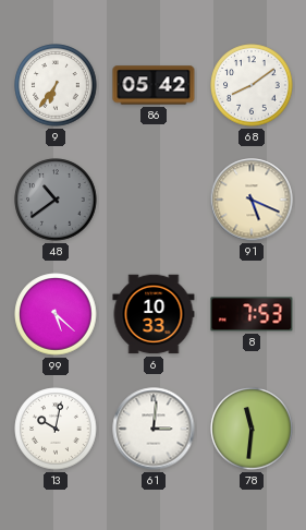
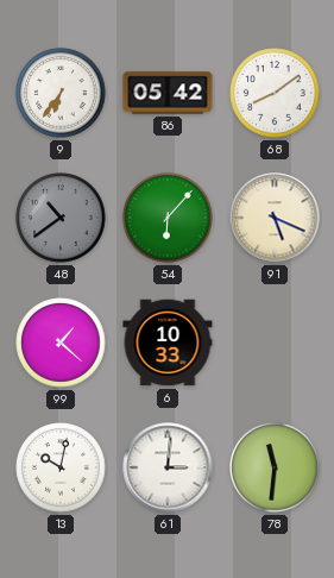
54: none -> 6:07 (168, 218)
99: 5:22 -> 1:22 (61, 343)
8: 7:53 -> none (252, 314)
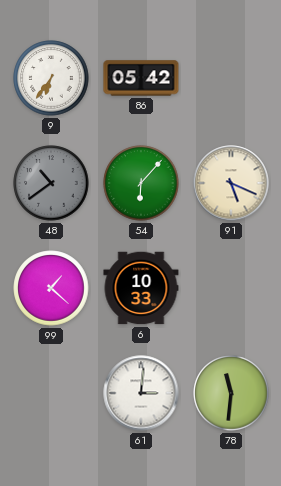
68: 8:09 -> none (275, 93)
13: 10:02 -> none (61, 467)
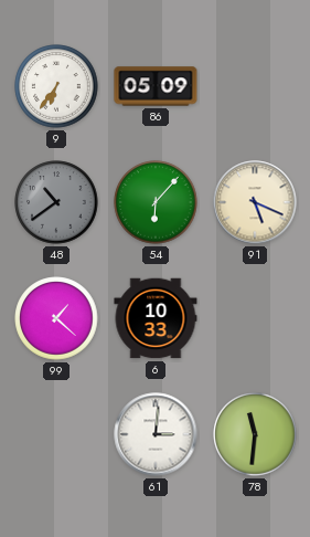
86: 05:42 -> 05:09 (156, 86)
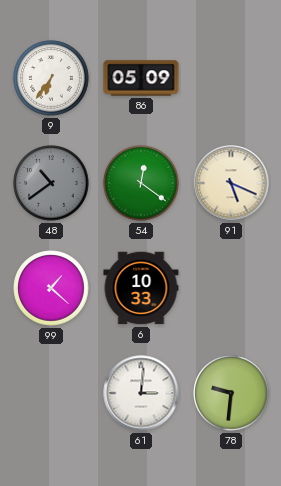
54: 6:07 -> 12:21 (141, 183)
78: 11:31 -> 9:31 (231, 393)
